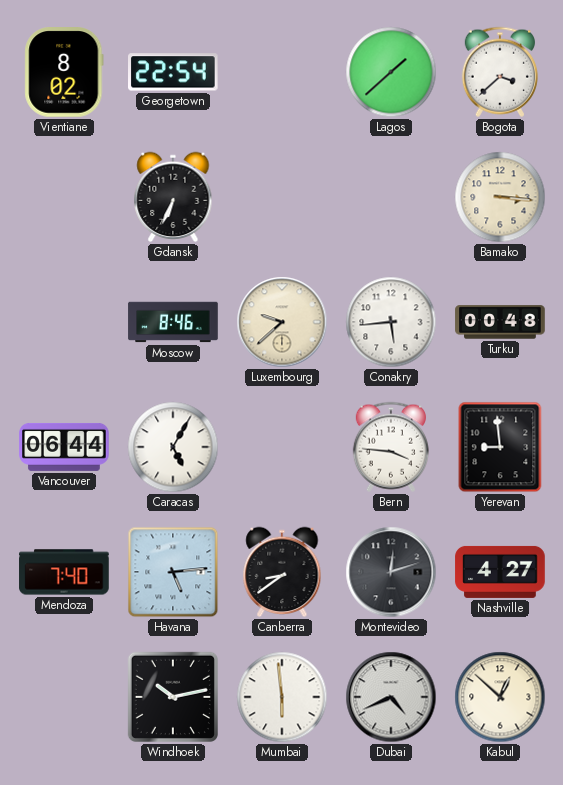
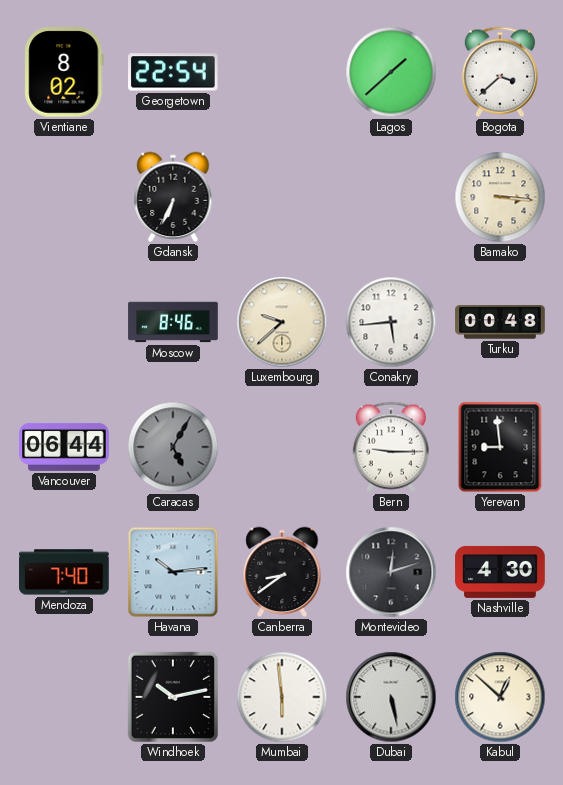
Caracas dial: white -> grey (173, 447)
Bern: 3:46 -> 9:15 (391, 447)
Havana: 5:14 -> 10:14 (173, 572)
Nashville: 4:27 -> 4:30 (500, 572)
Dubai: 4:41 -> 5:28 (391, 697)
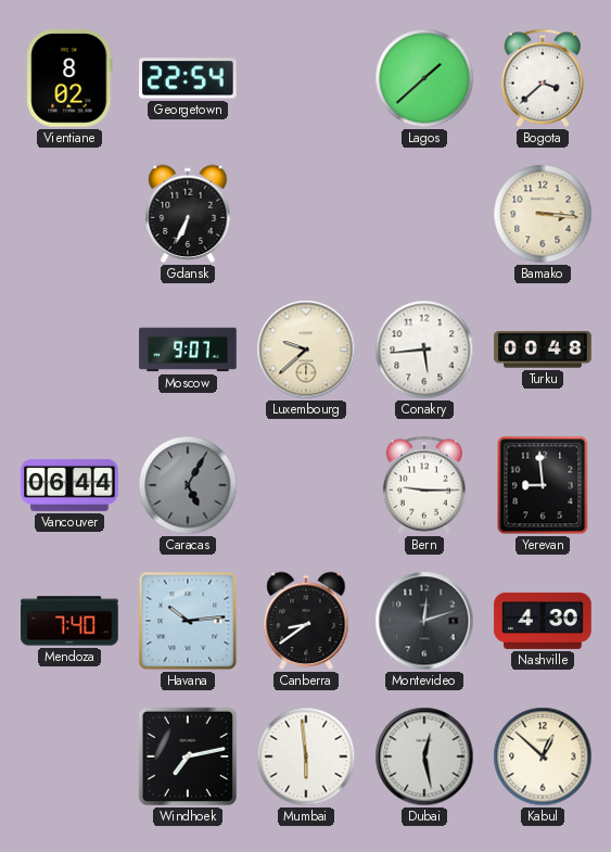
Moscow: 8:46 -> 9:07 (188, 349)
Windhoek: 10:13 -> 7:13 (188, 756)
Dubai: 5:28 -> 12:28 (424, 756)
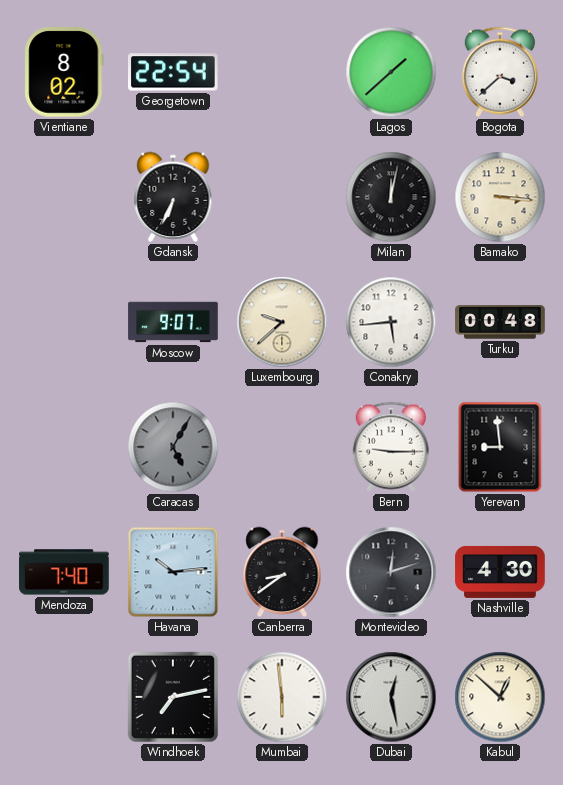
Milan: none -> 12:02 (391, 197)
Vancouver: 06:44 -> none (69, 485)
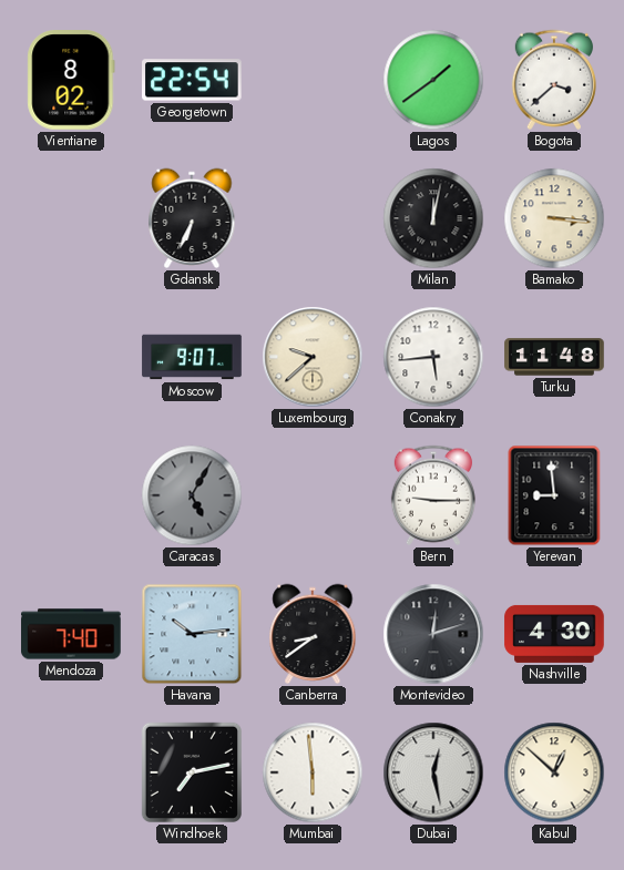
Lagos: 1:38 -> 1:39 (433, 80)
Turku: 00:48 -> 11:48 (554, 357)
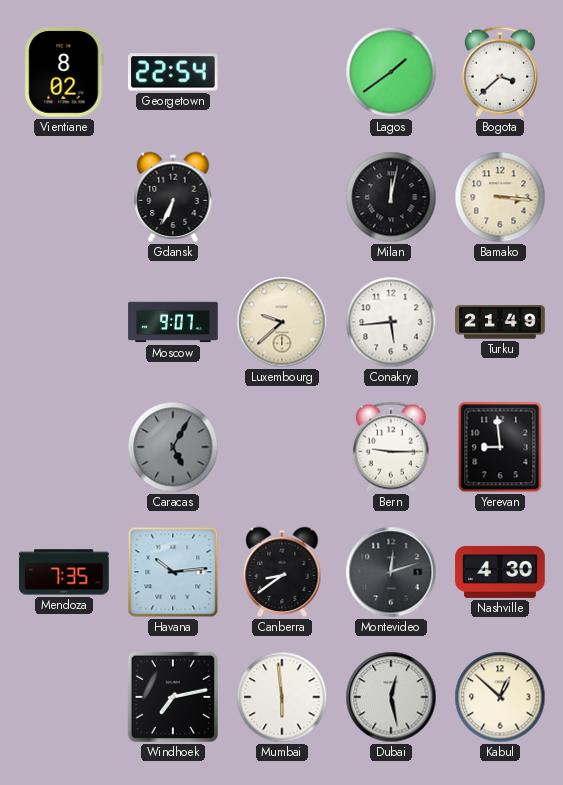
Turku: 11:48 -> 21:49 (500, 322)
Mendoza: 7:40 -> 7:35 (64, 572)
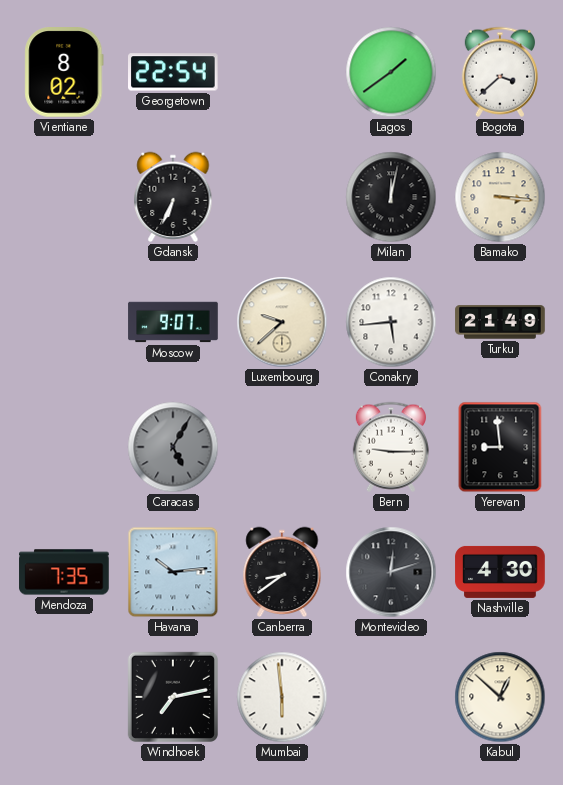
Dubai: 12:28 -> none (391, 697)
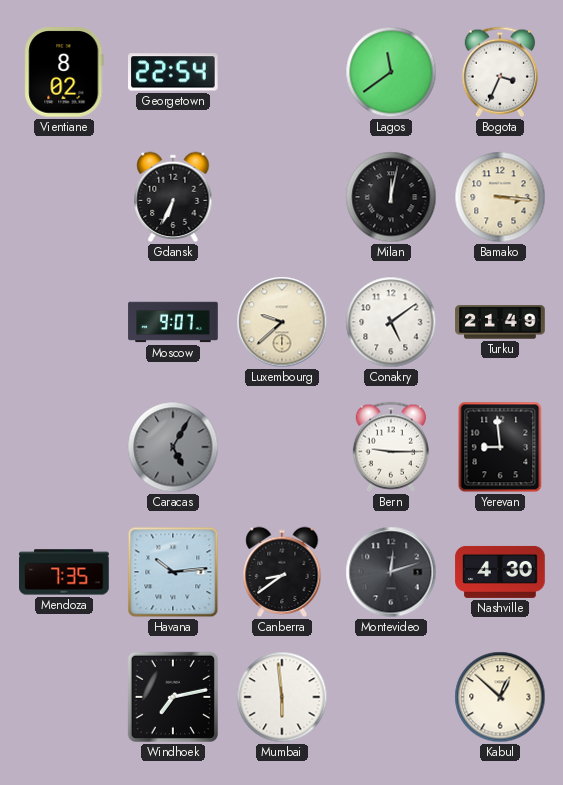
Lagos: 1:39 -> 11:39 (391, 72)
Bogota: 3:38 -> 3:34 (500, 72)
Conakry: 5:44 -> 5:09 (391, 322)
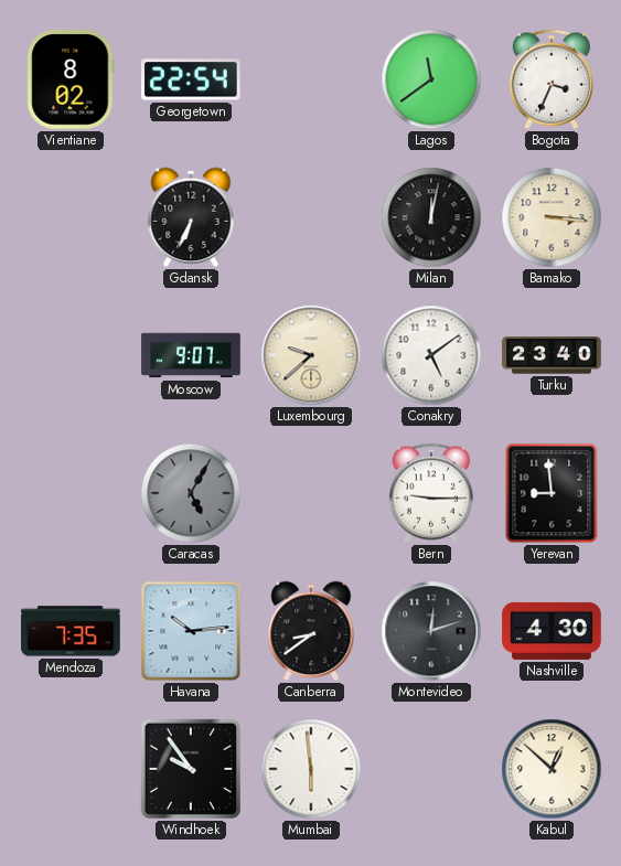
Turku: 21:49 -> 23:40 (552, 355)
Windhoek: 7:13 -> 9:54 (191, 769)
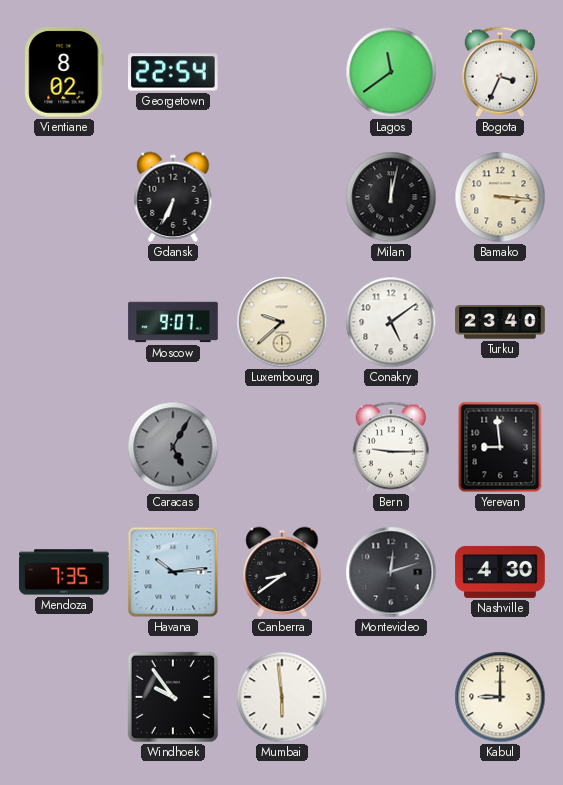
Kabul: 12:52 -> 9:00 (500, 697)
